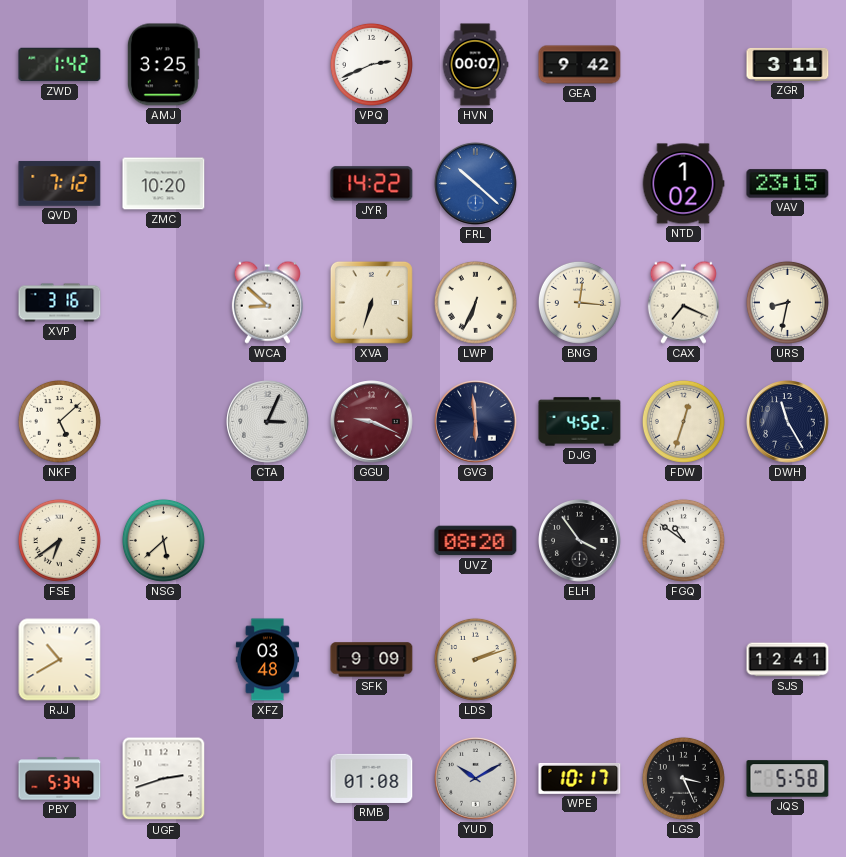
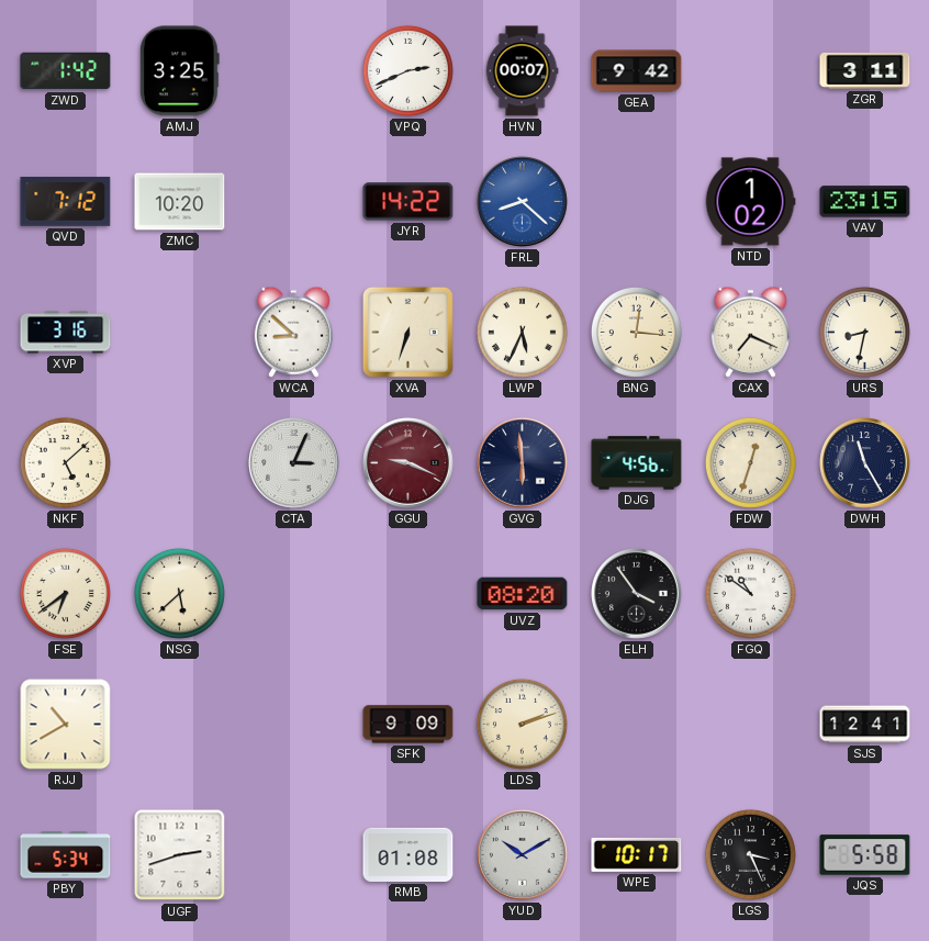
FRL: 10:22 -> 8:22 (523, 202)
LWP: 6:34 -> 5:34 (522, 332)
DJG: 4:52 -> 4:56 (637, 463)
XFZ: 03:48 -> none (267, 660)
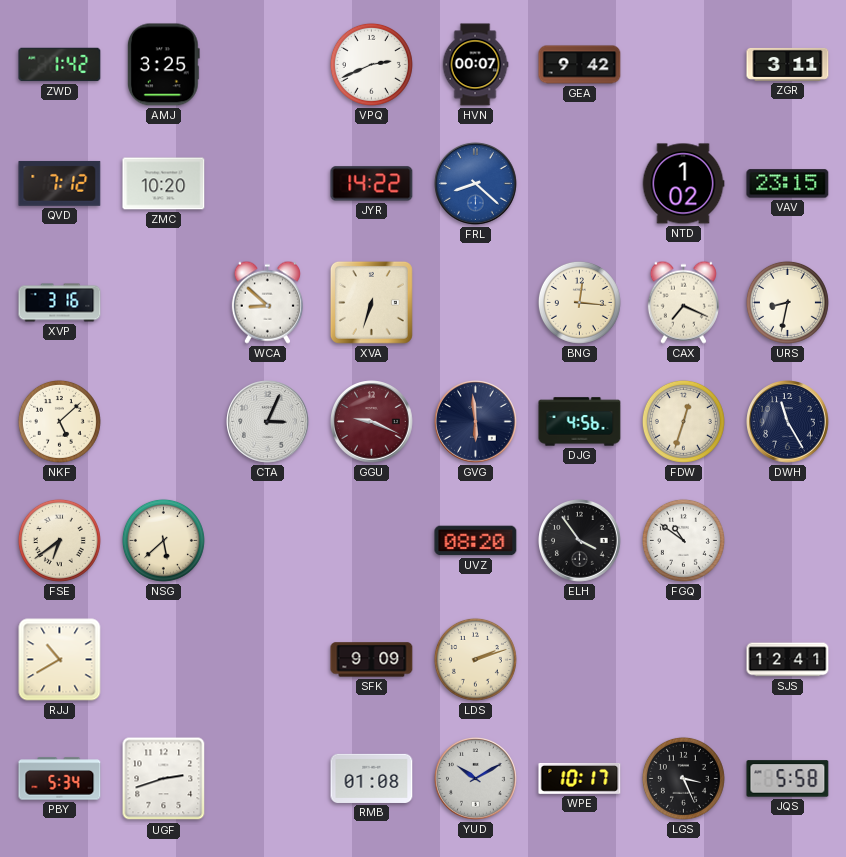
LWP: 5:34 -> none (522, 332)
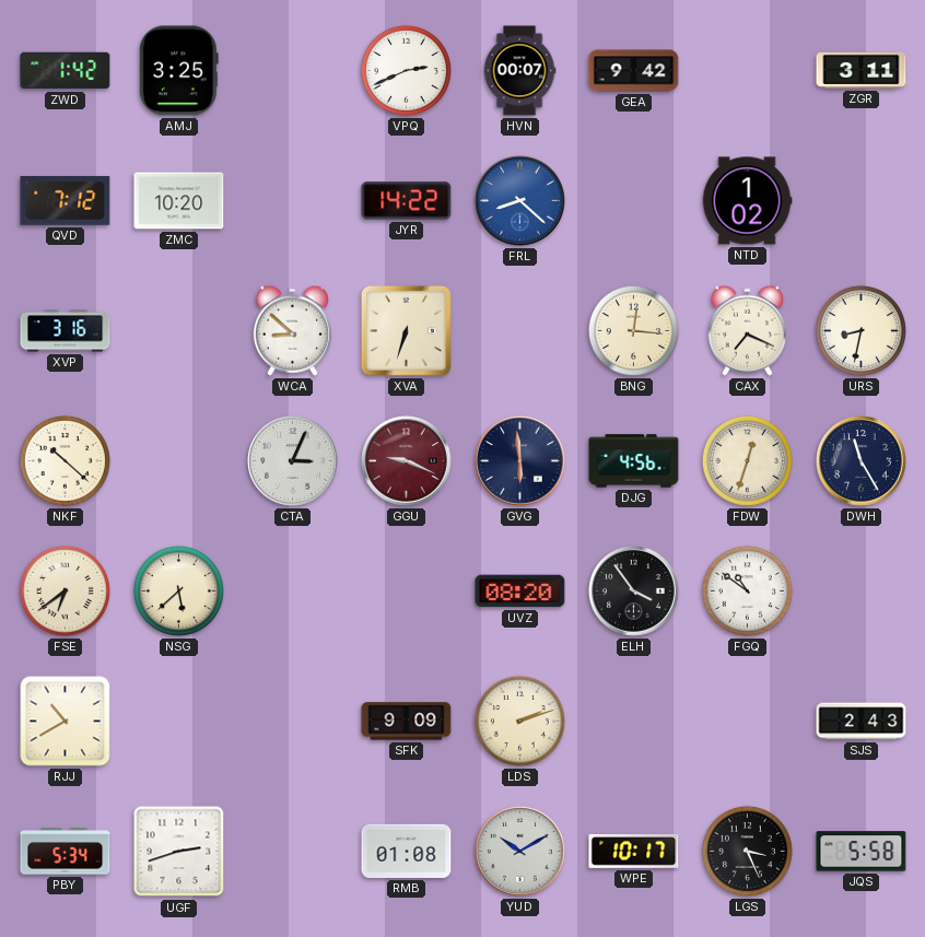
VAV: 23:15 -> none (788, 184)
NKF: 5:08 -> 10:22 (65, 460)
SJS: 12:41 -> 2:43 (862, 722)
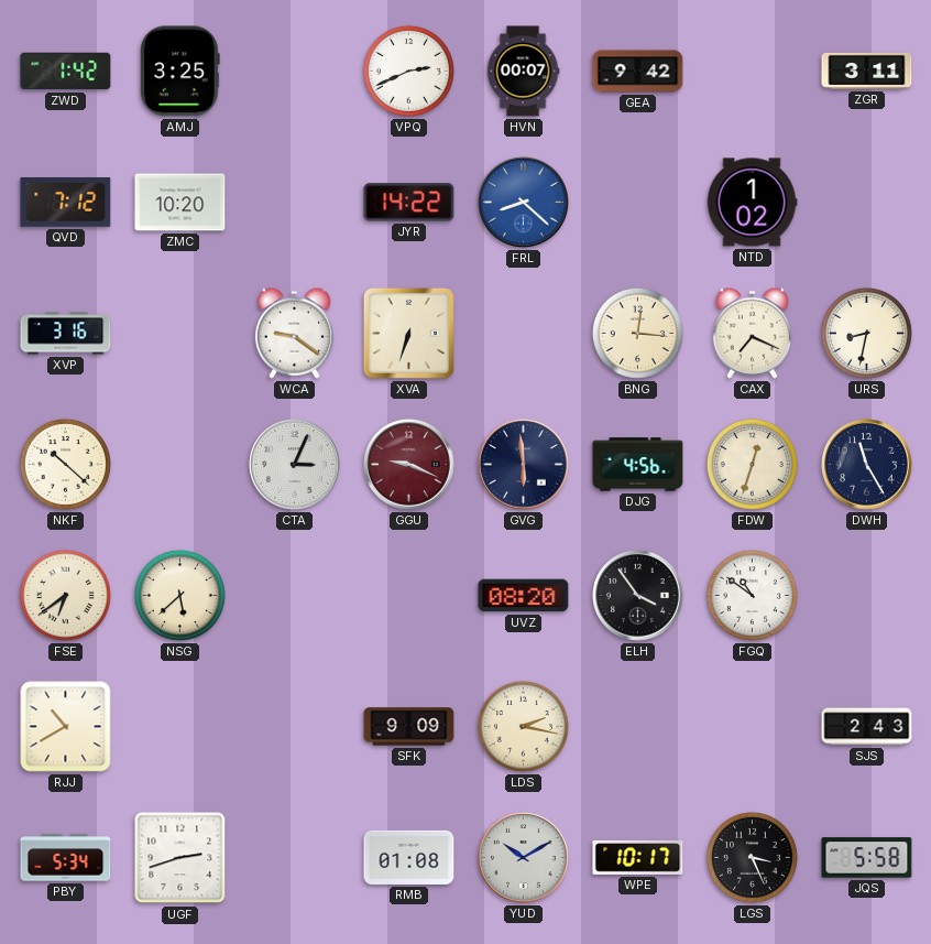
WCA: 8:52 -> 9:21 (294, 333)
LDS: 2:12 -> 2:17 (523, 726)
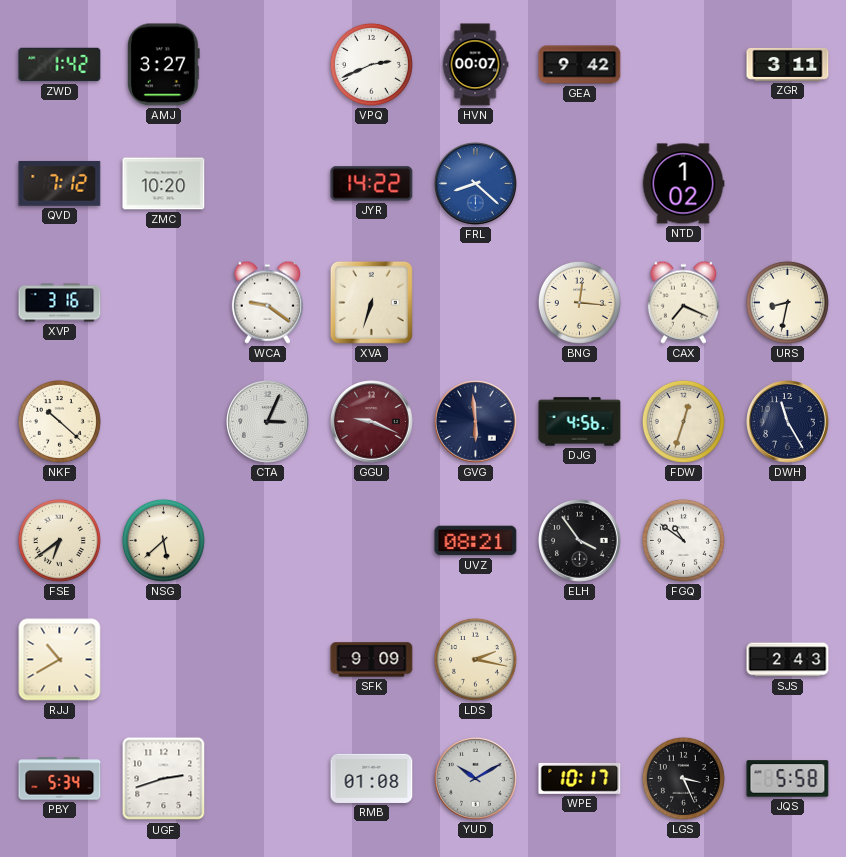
AMJ: 3:25 -> 3:27 (163, 65)
UVZ: 08:20 -> 08:21 (476, 541)
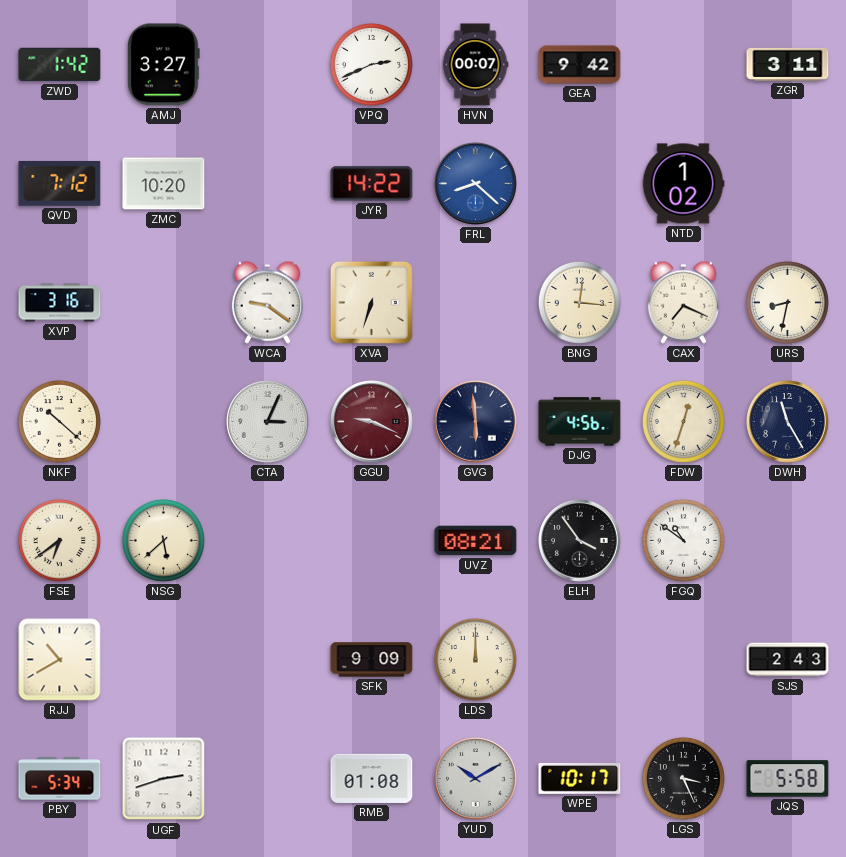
LDS: 2:17 -> 12:00 (475, 659)
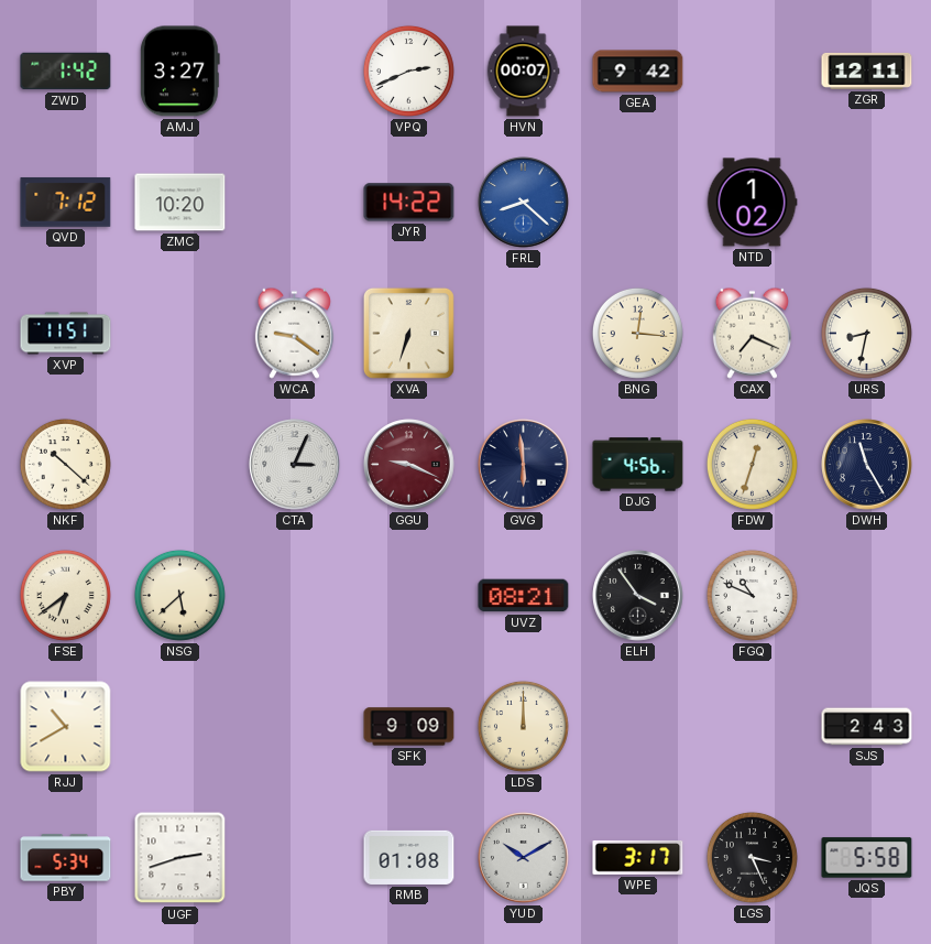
ZGR: 3:11 -> 12:11 (867, 70)
XVP: 3:16 -> 11:51 (66, 334)
FGQ: 10:51 -> 10:49 (752, 595)
WPE: 10:17 -> 3:17 (638, 857)
